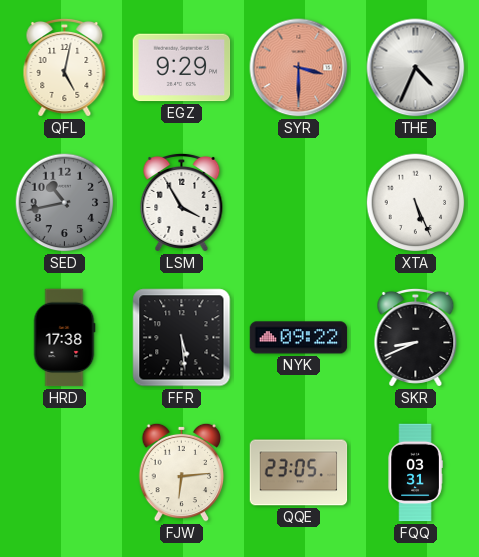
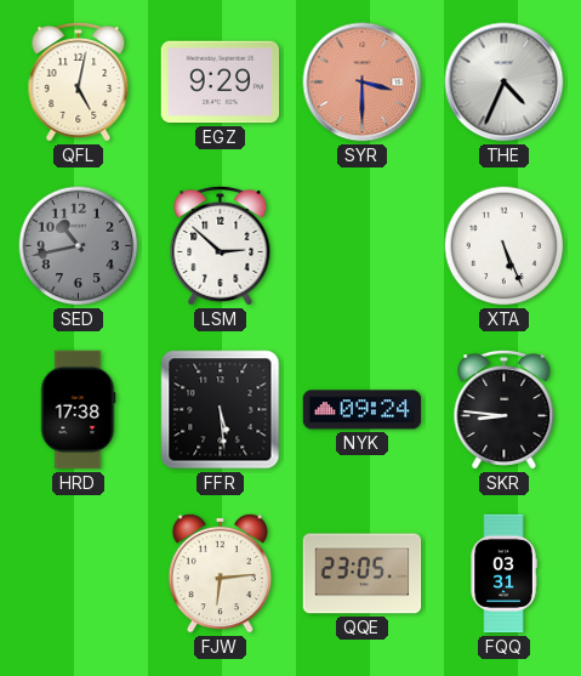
LSM: 3:55 -> 2:52 (221, 245)
NYK: 09:22 -> 09:24 (363, 410)
SKR: 8:41 -> 8:46 (505, 409)
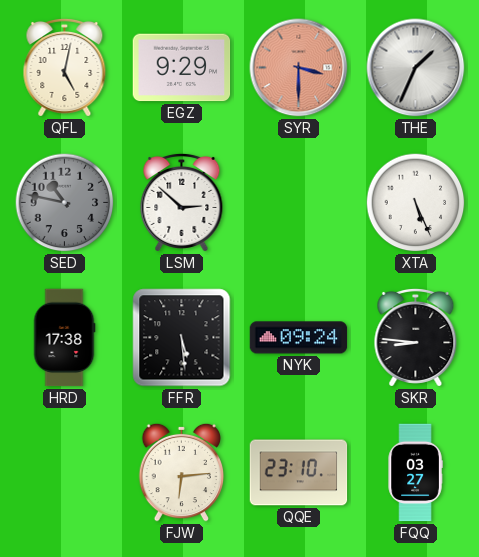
THE: 4:34 -> 1:34 (416, 68)
SED: 10:43 -> 10:47 (65, 203)
QQE: 23:05 -> 23:10 (299, 473)
FQQ: 03:31 -> 03:27 (415, 473)
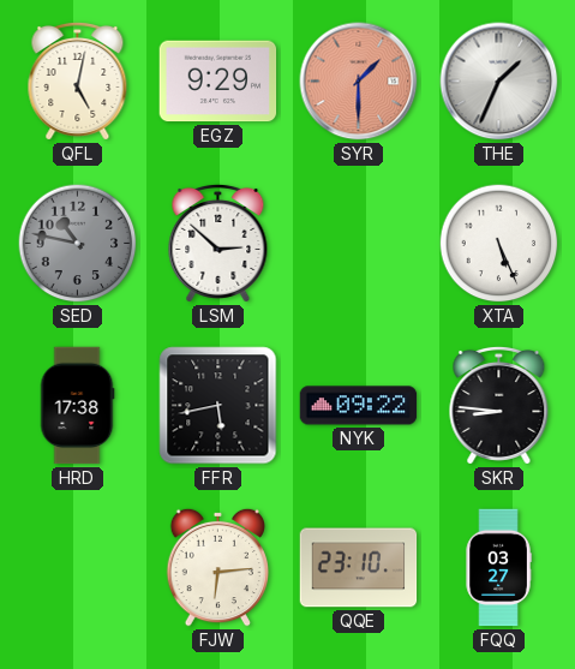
SYR: 3:30 -> 1:30 (359, 82)
FFR: 5:29 -> 5:43 (218, 406)
NYK: 09:24 -> 09:22 (359, 406)
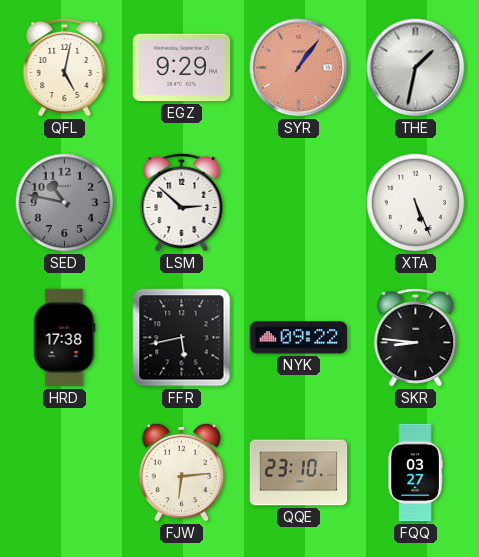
SYR: 1:30 -> 1:06 (299, 68)
THE: 1:34 -> 1:32 (416, 68)
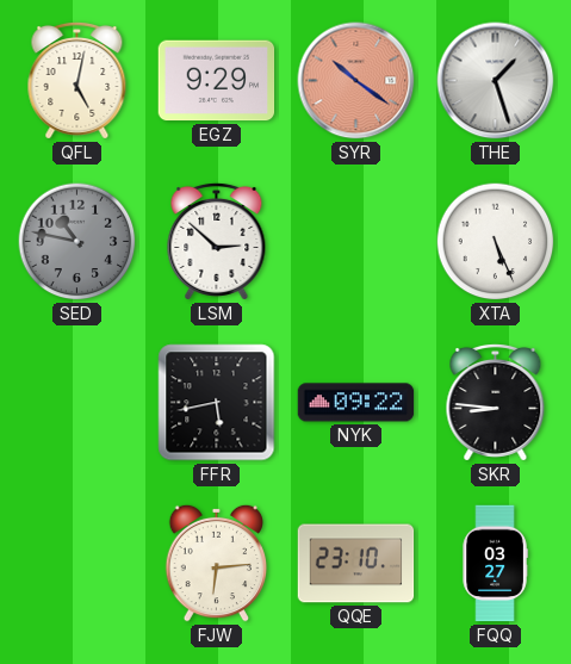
SYR: 1:06 -> 10:21 (356, 81)
THE: 1:32 -> 1:27 (496, 81)
HRD: 17:38 -> none (64, 338)
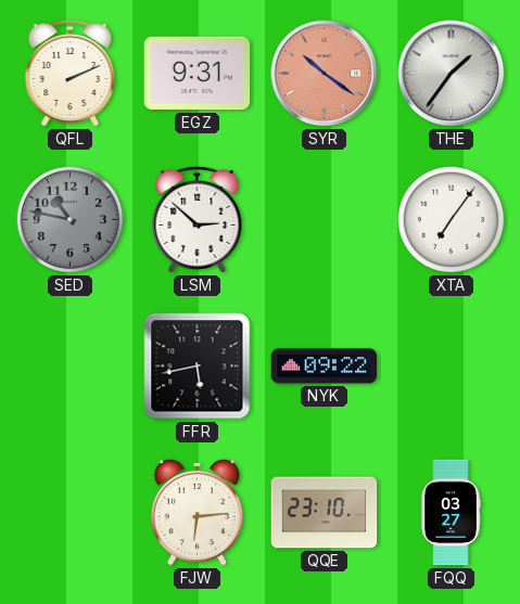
QFL: 5:02 -> 2:11 (71, 73)
EGZ: 9:29 -> 9:31 (198, 74)
THE: 1:27 -> 1:36 (452, 74)
XTA: 5:26 -> 7:06 (452, 220)
SKR: 8:46 -> none (496, 402)
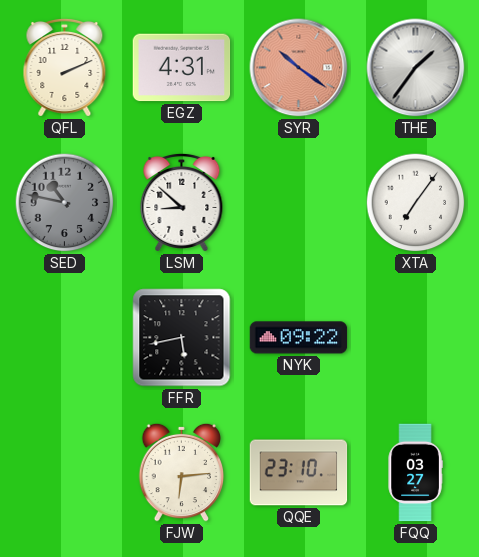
EGZ: 9:31 -> 4:31 (182, 68)
LSM: 2:52 -> 8:52 (182, 202)
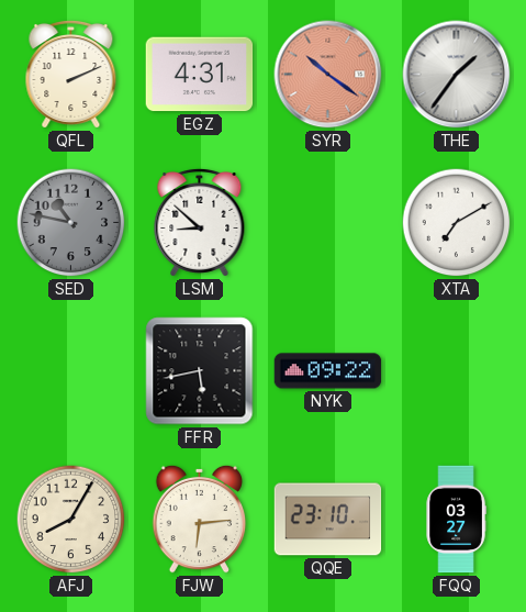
XTA: 7:06 -> 7:10 (457, 223)
AFJ: none -> 8:05 (71, 520)
